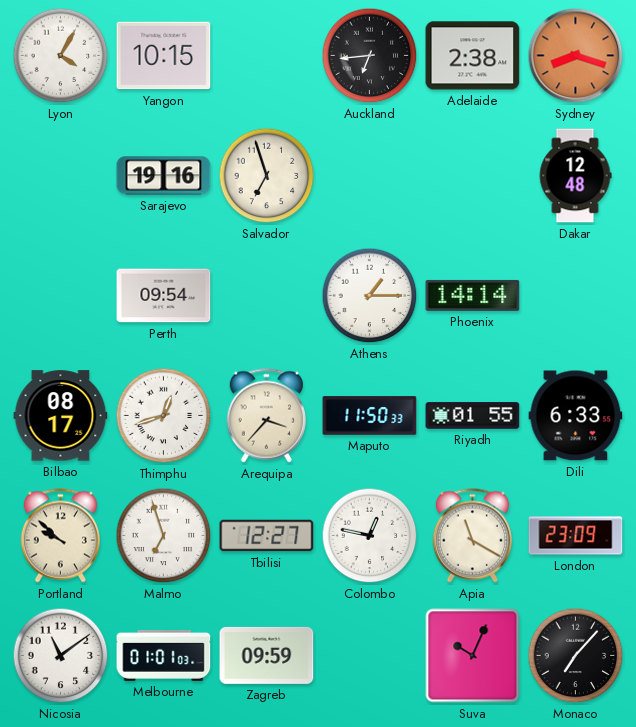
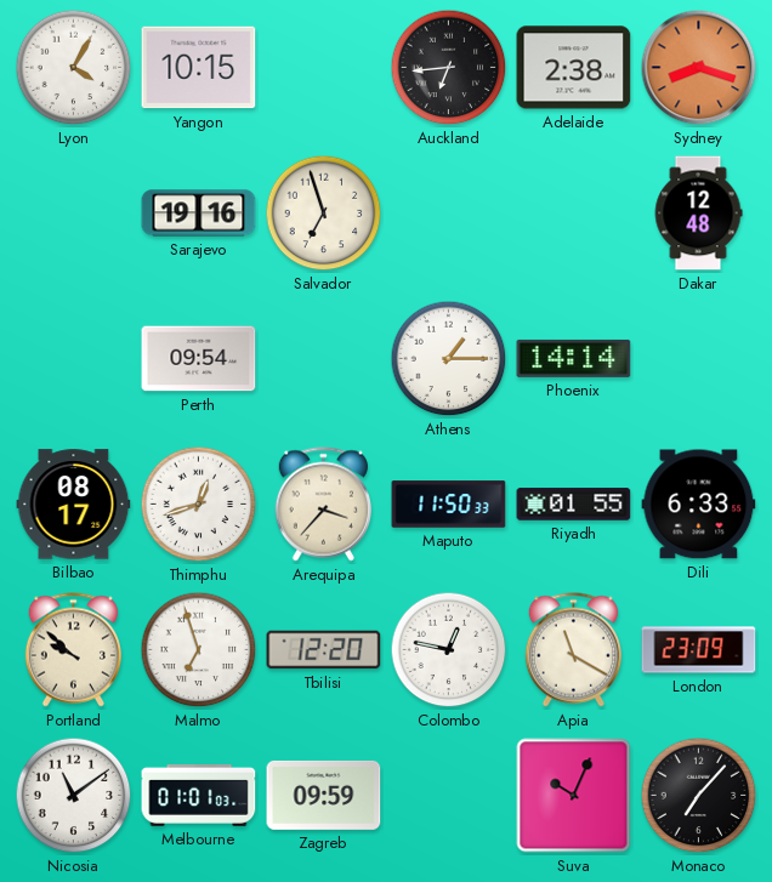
Tbilisi: 12:27 -> 12:20 (324, 650)
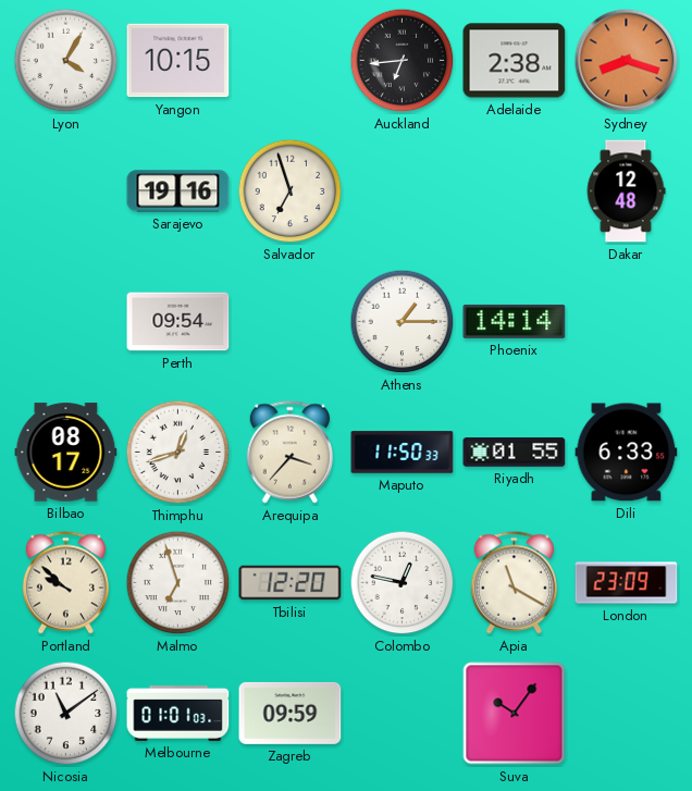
Suva: 10:04 -> 10:06 (515, 714)
Monaco: 7:07 -> none (699, 796)
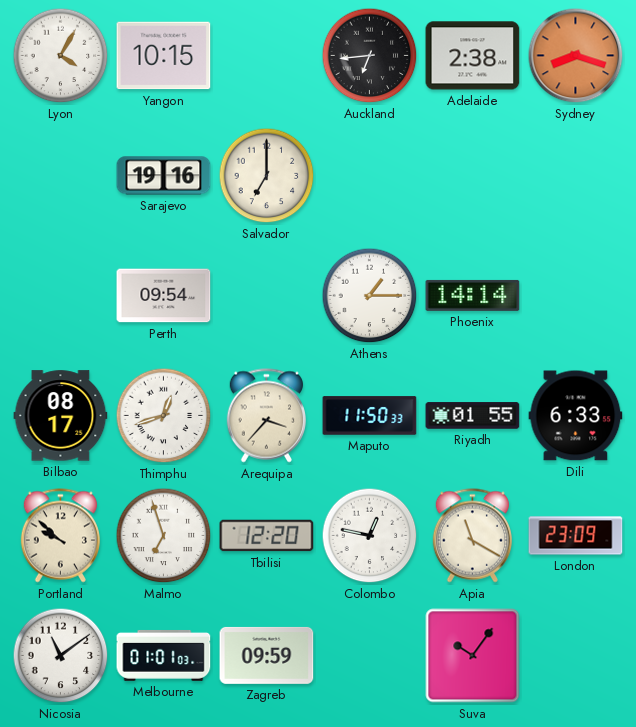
Salvador: 6:57 -> 7:00 (267, 176)
Dakar: 12:48 -> none (626, 191)
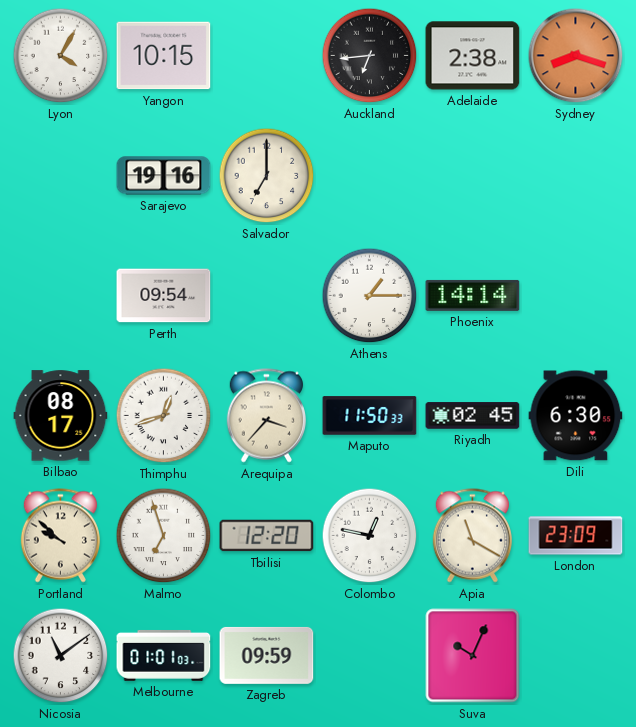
Riyadh: 01:55 -> 02:45 (473, 416)
Dili: 6:33 -> 6:30 (576, 416)
Suva: 10:06 -> 10:04 (473, 656)
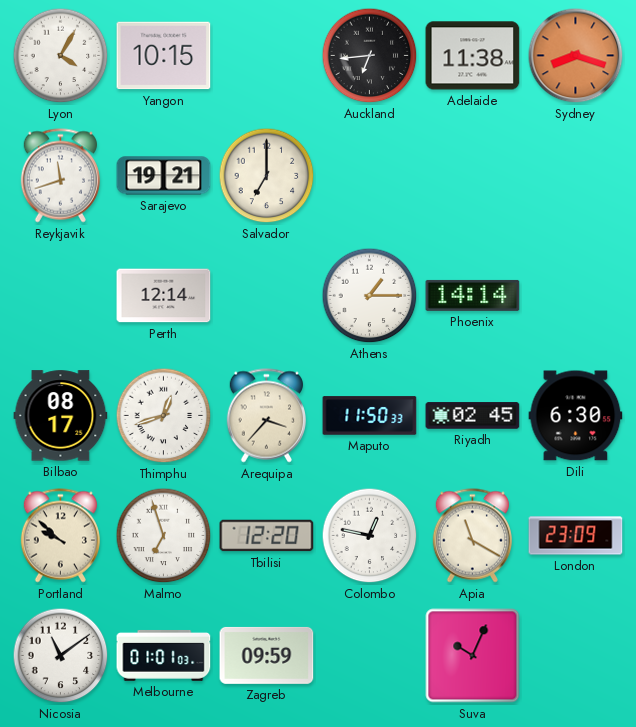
Adelaide: 2:38 -> 11:38 (473, 56)
Reykjavik: none -> 11:42 (60, 176)
Sarajevo: 19:16 -> 19:21 (164, 176)
Perth: 09:54 -> 12:14 (164, 296)
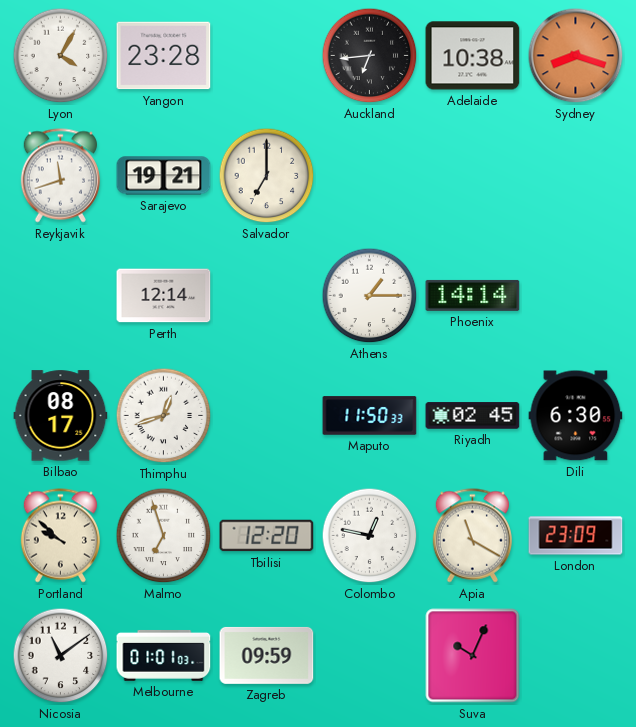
Yangon: 10:15 -> 23:28 (164, 56)
Adelaide: 11:38 -> 10:38 (473, 56)
Arequipa: 3:37 -> none (266, 416)
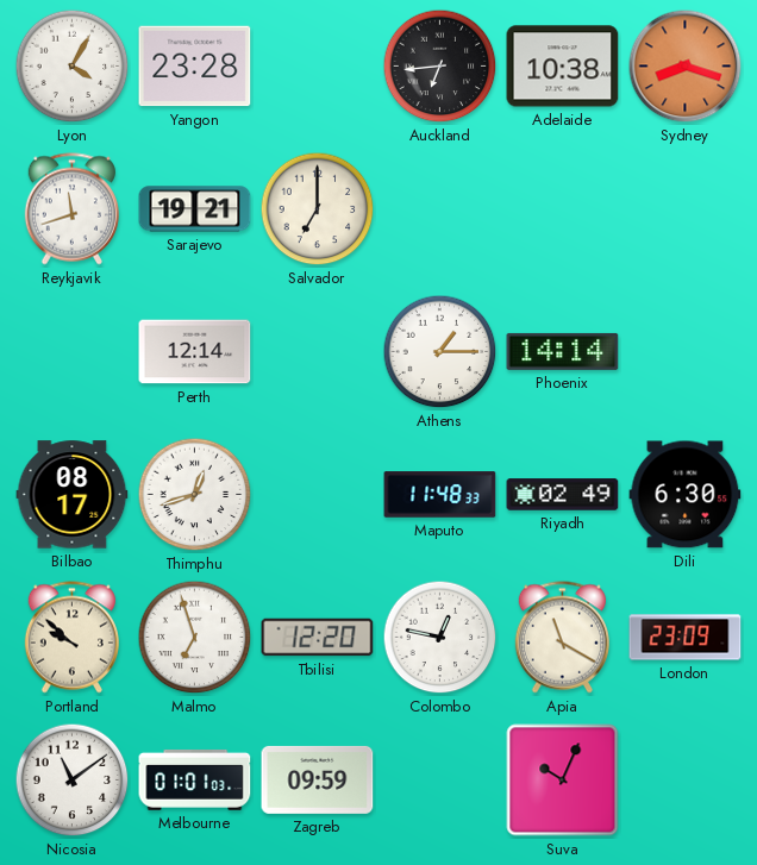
Maputo: 11:50 -> 11:48 (440, 495)
Riyadh: 02:45 -> 02:49 (563, 495)
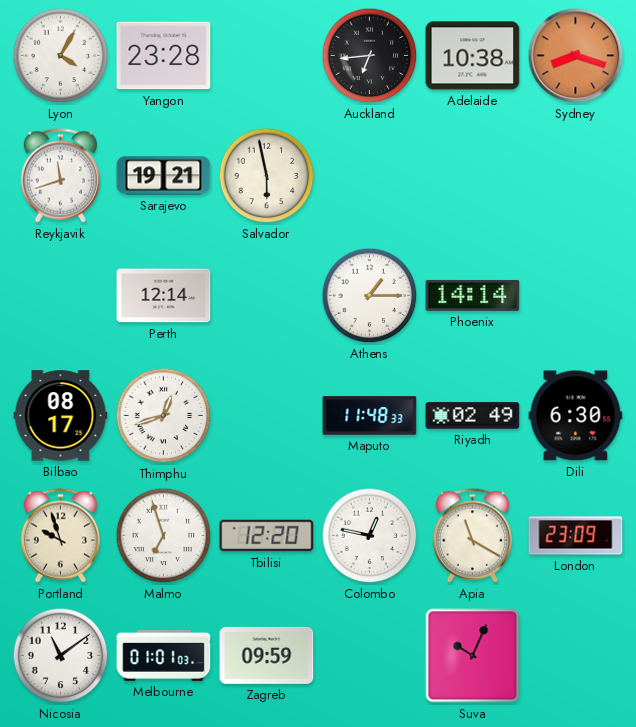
Salvador: 7:00 -> 5:58 (267, 176)
Portland: 9:52 -> 9:57 (60, 536)
